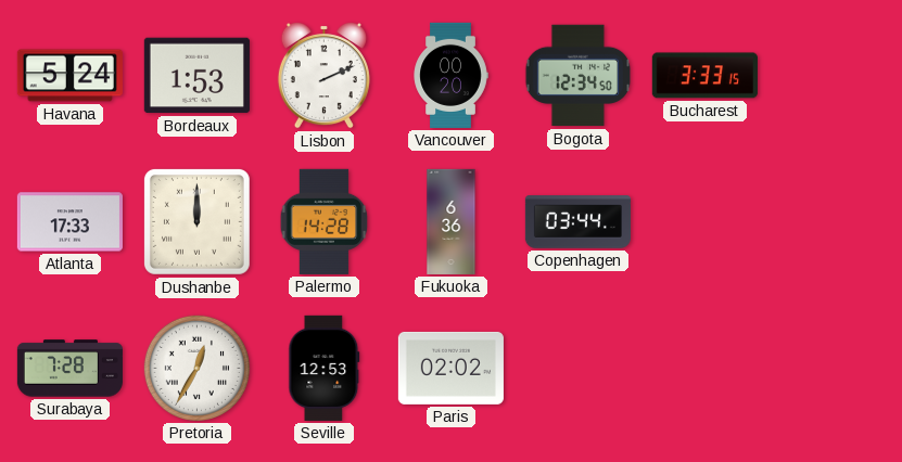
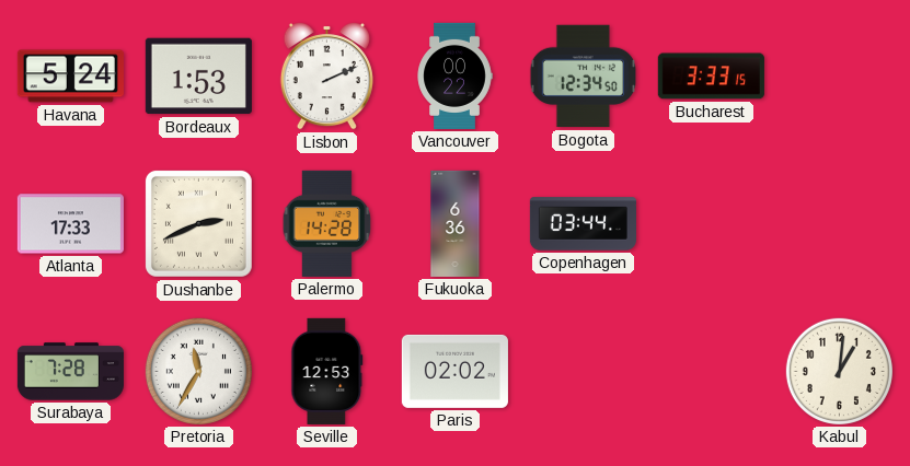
Vancouver: 00:20 -> 00:22 (454, 75)
Dushanbe: 12:00 -> 2:41 (198, 223)
Pretoria: 12:35 -> 11:35 (198, 371)
Kabul: none -> 1:01 (839, 371)
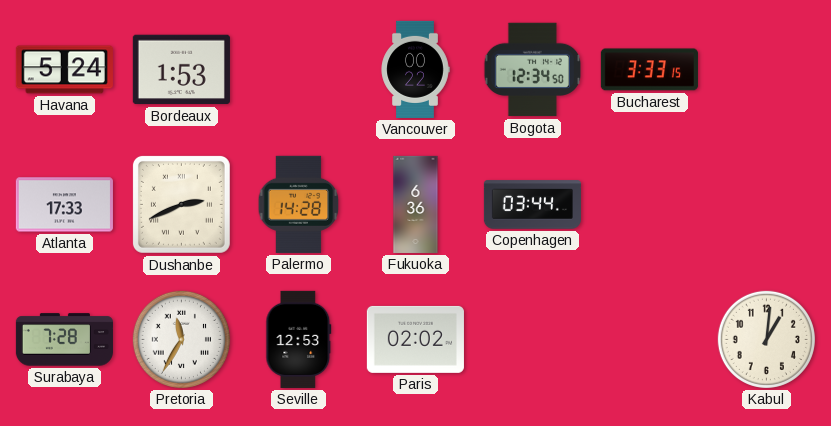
Lisbon: 2:11 -> none (326, 75)
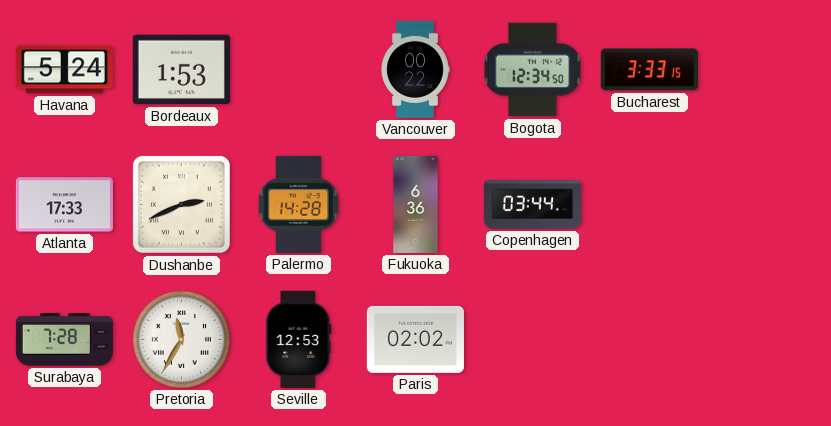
Kabul: 1:01 -> none (766, 339)
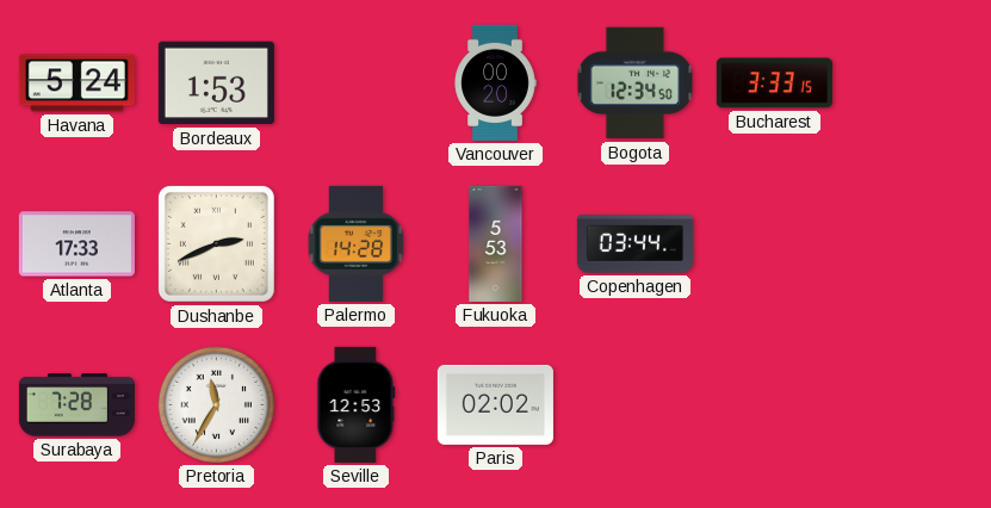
Vancouver: 00:22 -> 00:20 (495, 82)
Fukuoka: 6:36 -> 5:53 (496, 243)
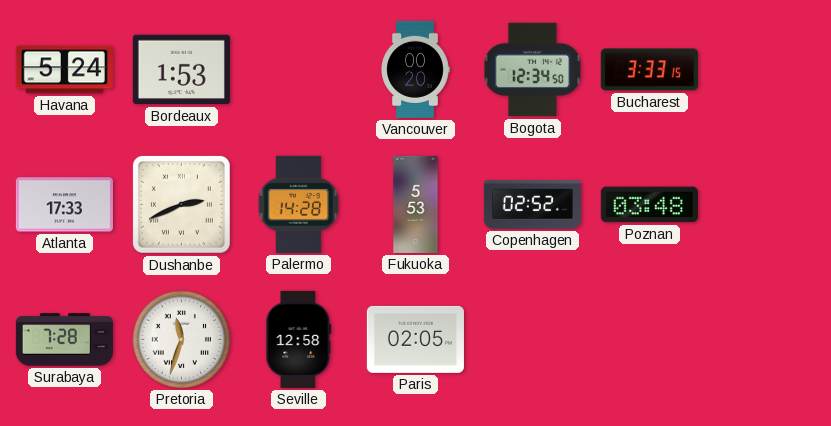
Copenhagen: 03:44 -> 02:52 (532, 205)
Poznan: none -> 03:48 (649, 205)
Pretoria: 11:35 -> 11:33 (181, 339)
Seville: 12:53 -> 12:58 (299, 339)
Paris: 02:02 -> 02:05 (415, 339)
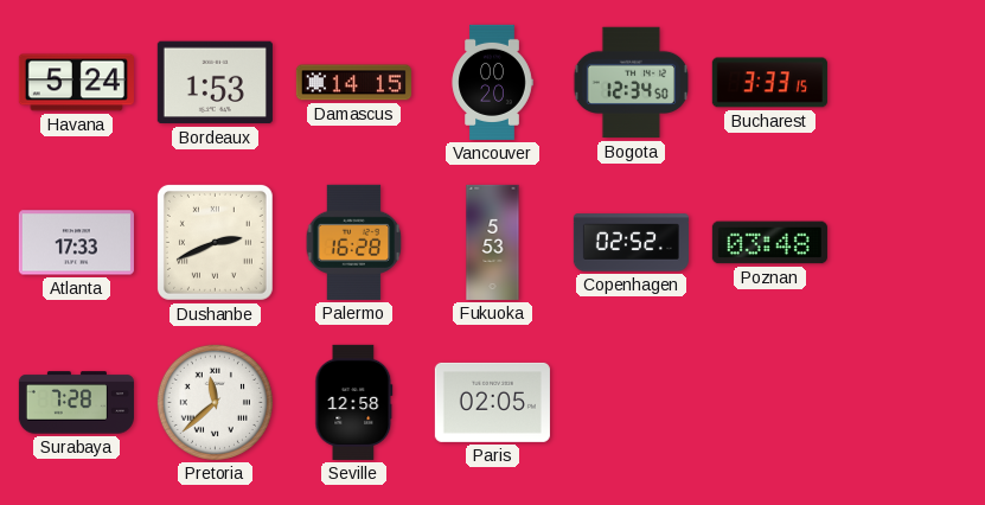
Damascus: none -> 14:15 (353, 83)
Palermo: 14:28 -> 16:28 (354, 242)
Pretoria: 11:33 -> 11:38 (215, 402)
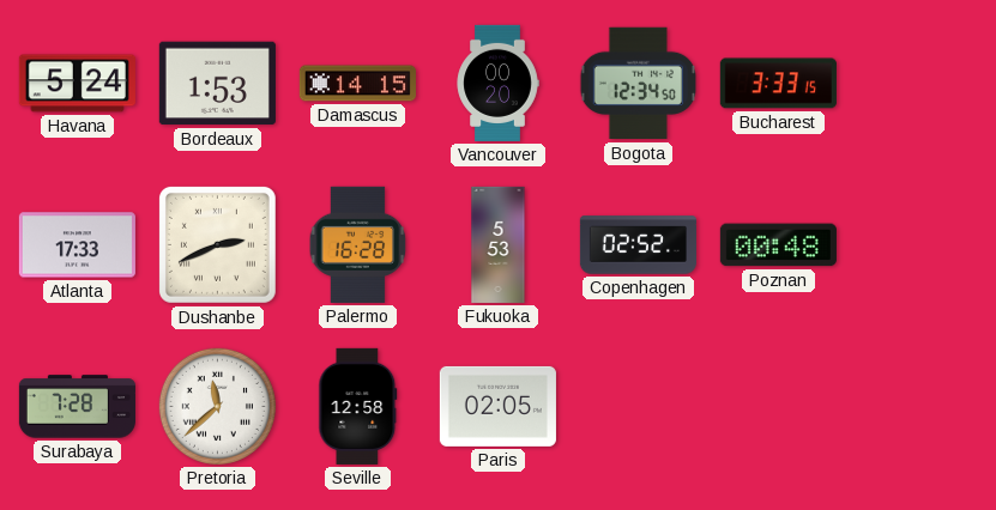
Poznan: 03:48 -> 00:48 (778, 245)
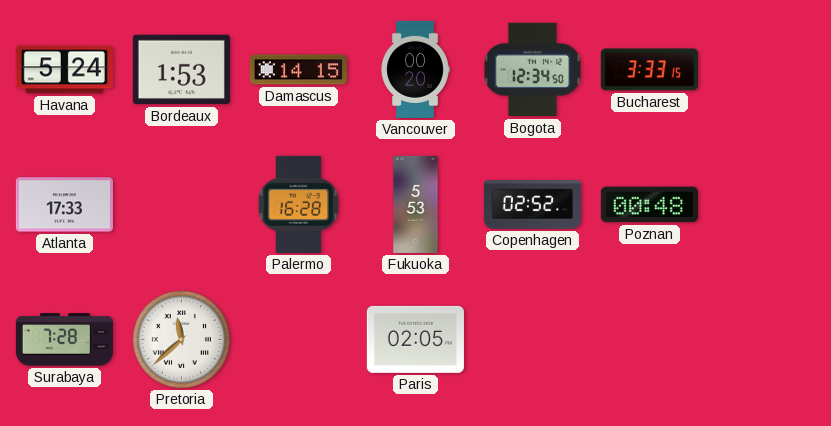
Dushanbe: 2:41 -> none (217, 244)
Seville: 12:58 -> none (358, 406)
